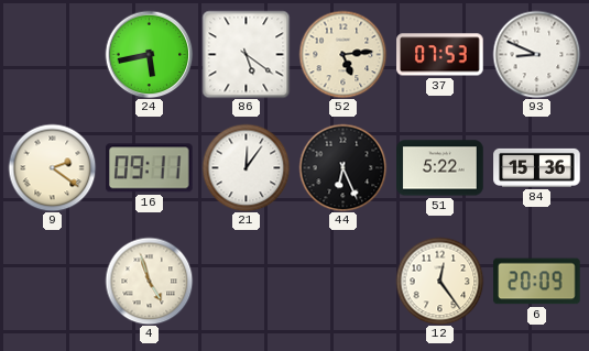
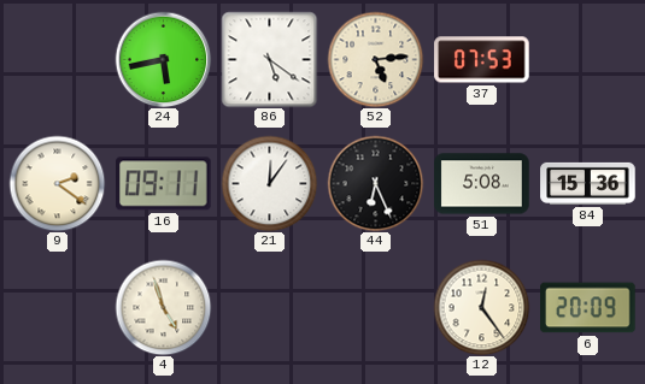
93: 8:49 -> none (536, 54)
51: 5:22 -> 5:08 (482, 184)
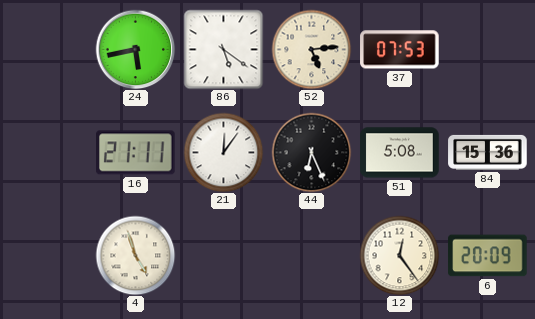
9: 2:21 -> none (57, 183)
16: 09:11 -> 21:11 (136, 153)
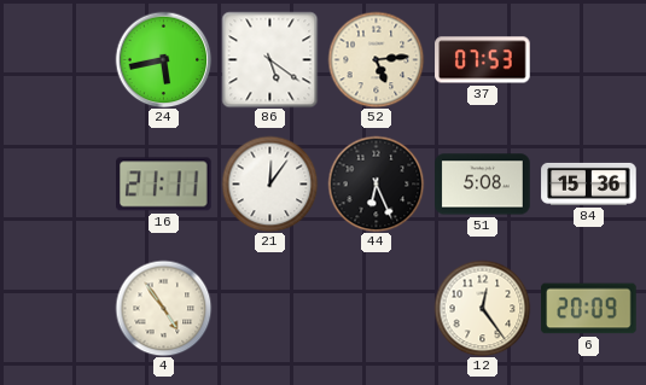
4: 4:57 -> 4:54 (163, 308)
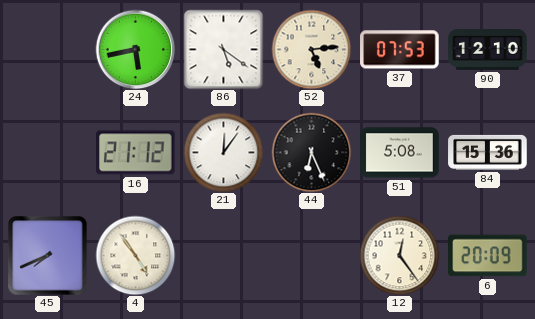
90: none -> 12:10 (488, 50)
16: 21:11 -> 21:12 (136, 153)
45: none -> 7:41 (48, 256)
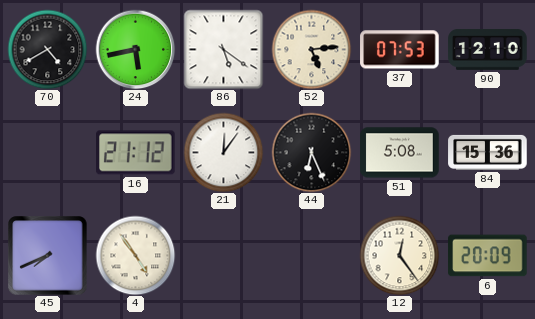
70: none -> 4:40 (47, 49)
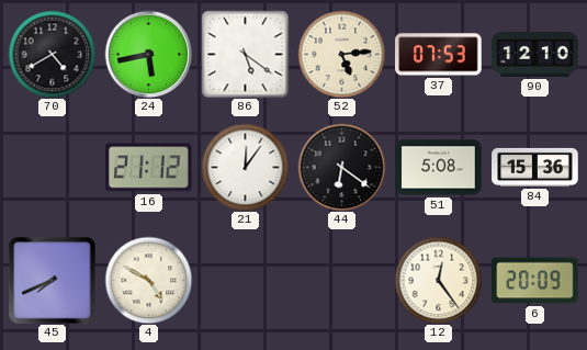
44: 6:26 -> 6:21 (341, 167)
4: 4:54 -> 4:50 (148, 280)
